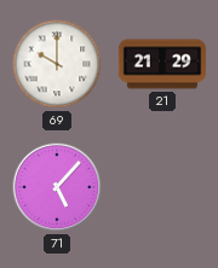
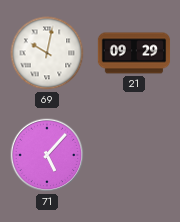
69: 10:00 -> 10:02 (47, 53)
21: 21:29 -> 09:29 (134, 53)
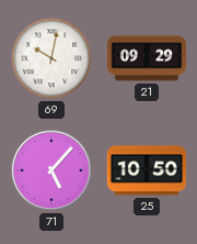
25: none -> 10:50 (147, 170)
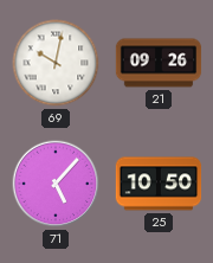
21: 09:29 -> 09:26 (159, 63)
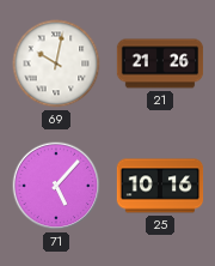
21: 09:26 -> 21:26 (160, 64)
25: 10:50 -> 10:16 (160, 186)
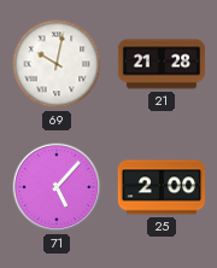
21: 21:26 -> 21:28 (162, 64)
25: 10:16 -> 2:00 (162, 187)
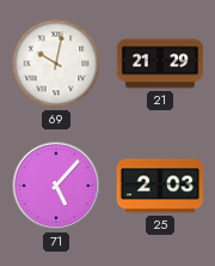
21: 21:28 -> 21:29 (160, 64)
25: 2:00 -> 2:03 (160, 186)
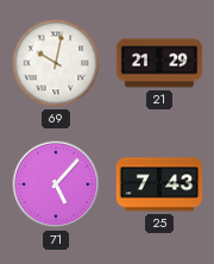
25: 2:03 -> 7:43 (159, 184)
